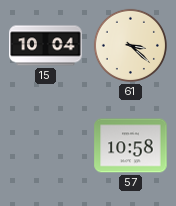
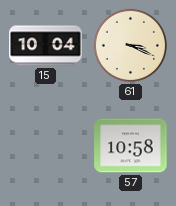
61: 3:22 -> 3:19 (130, 45)
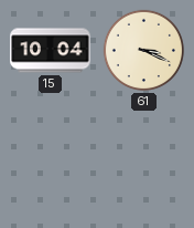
57: 10:58 -> none (131, 146)
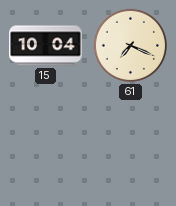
61: 3:19 -> 7:19 (130, 45)
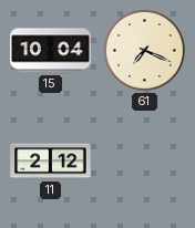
11: none -> 2:12 (51, 162)
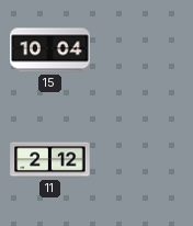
61: 7:19 -> none (144, 50)
